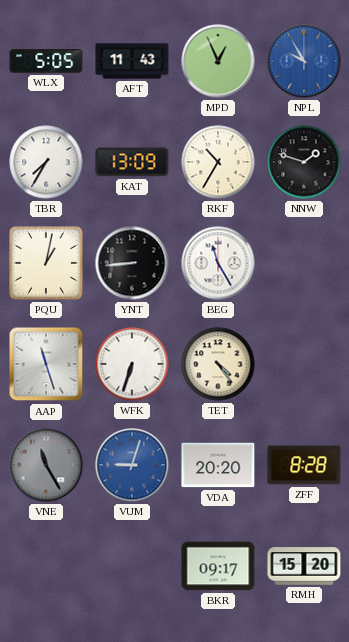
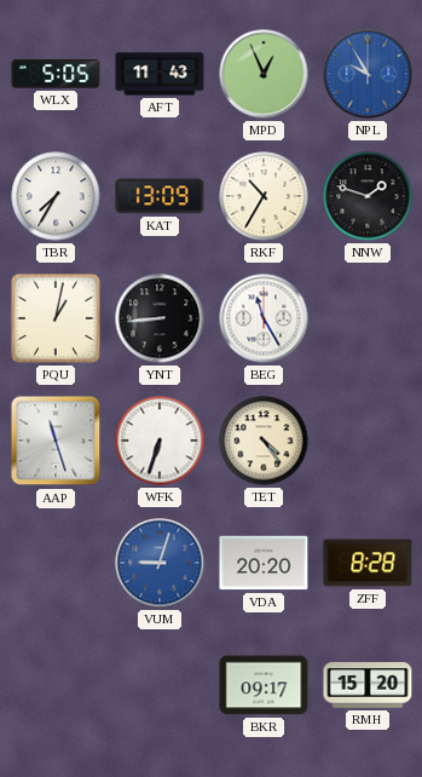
VNE: 11:25 -> none (46, 465)
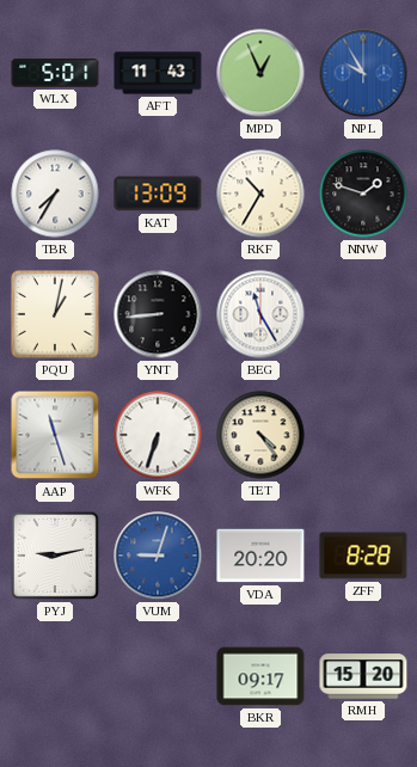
WLX: 5:05 -> 5:01 (55, 74)
PYJ: none -> 9:13 (55, 556)
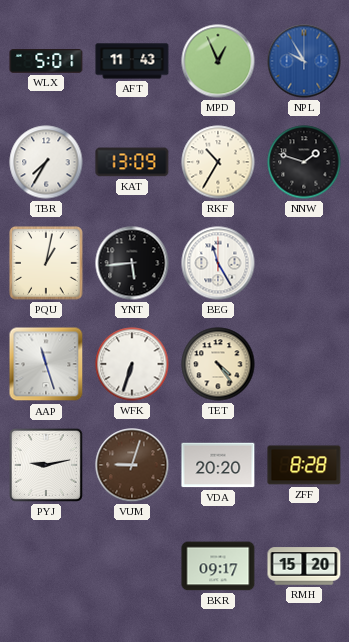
YNT: 8:44 -> 5:44 (132, 263)
VUM dial: blue -> brown (132, 465)
